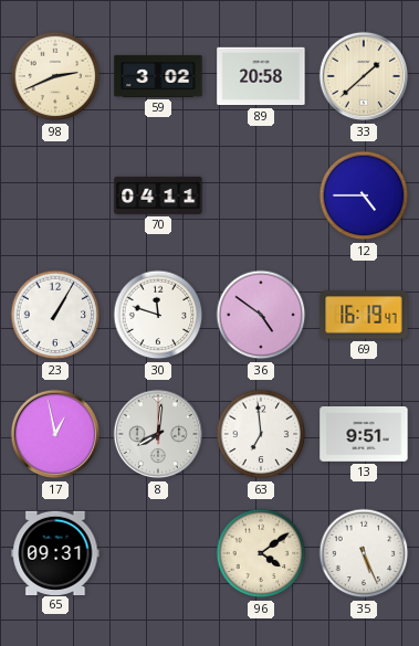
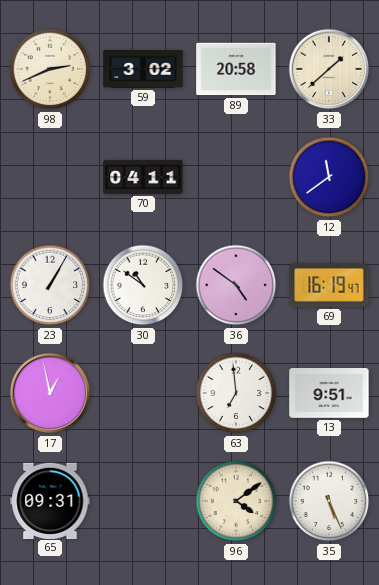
12: 4:45 -> 11:39 (329, 177)
30: 11:48 -> 10:51 (143, 285)
8: 8:01 -> none (158, 434)
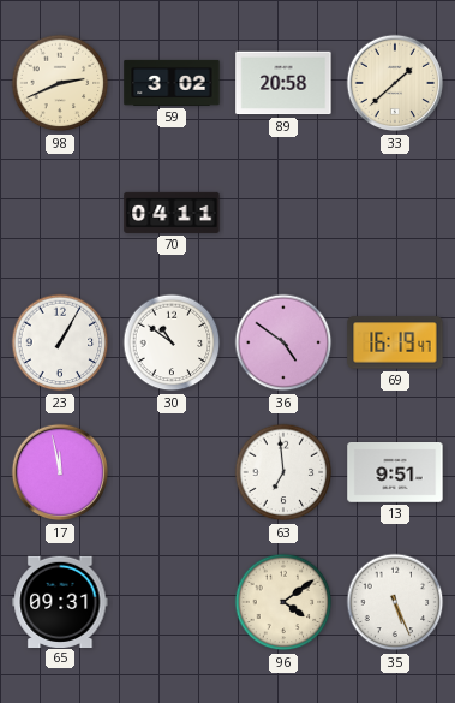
12: 11:39 -> none (329, 177)
17: 12:58 -> 11:58 (60, 472)
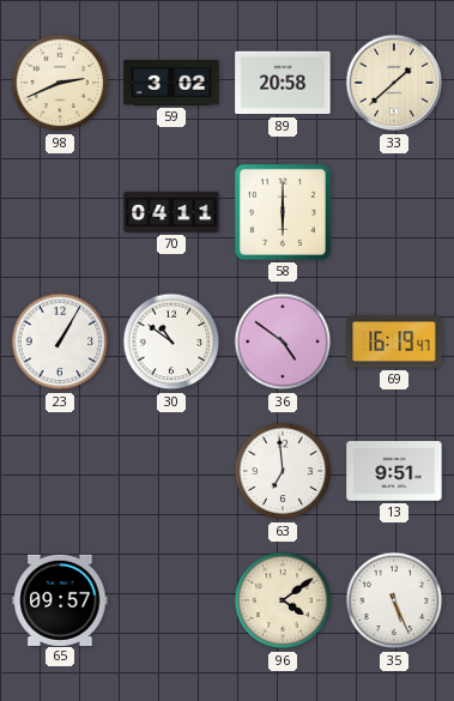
58: none -> 6:00 (283, 212)
17: 11:58 -> none (60, 472)
65: 09:31 -> 09:57 (60, 599)
